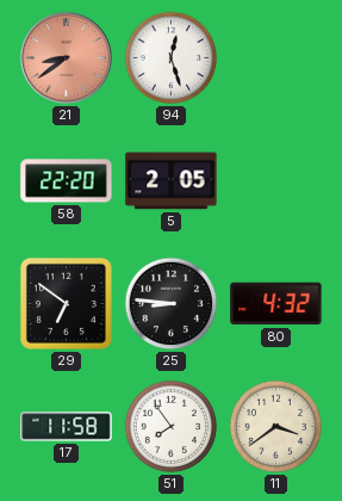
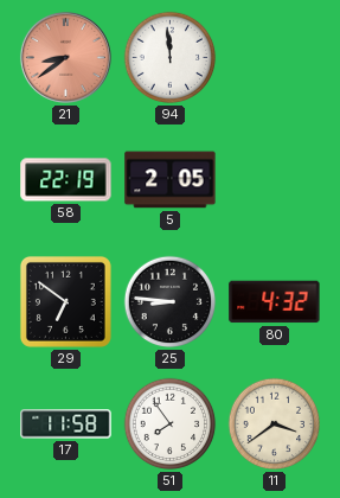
94: 12:27 -> 11:59 (171, 58)
58: 22:20 -> 22:19 (66, 180)
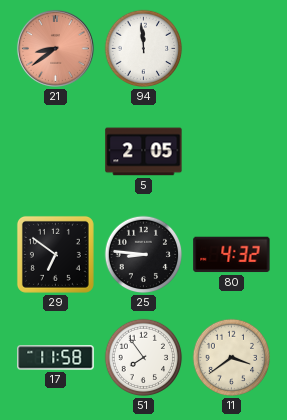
58: 22:19 -> none (66, 180)
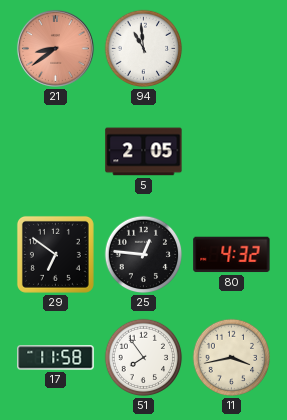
94: 11:59 -> 10:59 (144, 49)
25: 8:46 -> 12:46 (144, 255)
11: 3:39 -> 3:43 (232, 358)
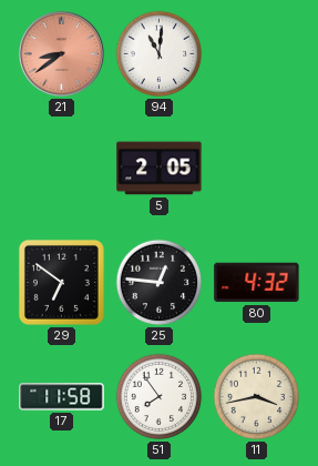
94: 10:59 -> 11:01 (160, 54)
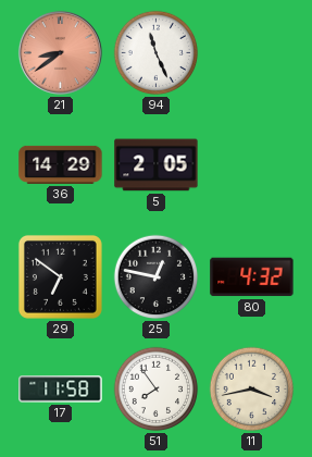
94: 11:01 -> 11:26 (157, 53)
36: none -> 14:29 (61, 164)
25: 12:46 -> 12:47 (157, 277)
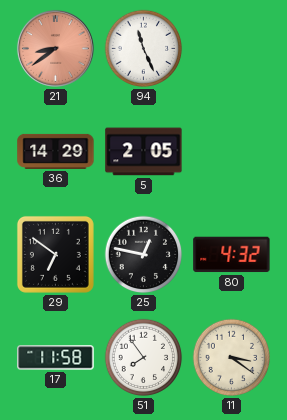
11: 3:43 -> 3:21 (232, 358)
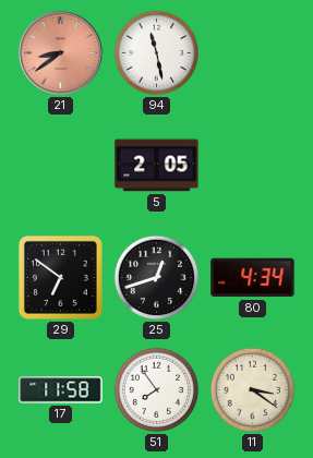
94: 11:26 -> 11:28 (157, 53)
36: 14:29 -> none (56, 151)
25: 12:47 -> 12:42 (157, 278)
80: 4:32 -> 4:34 (253, 278)
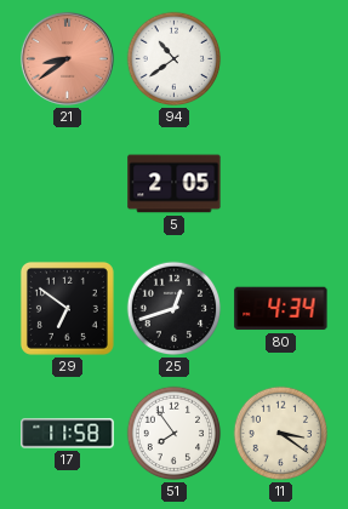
94: 11:28 -> 10:39 (175, 59)
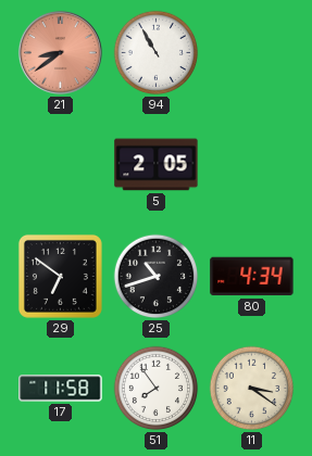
94: 10:39 -> 10:55 (157, 53)
25: 12:42 -> 10:42 (157, 277)
